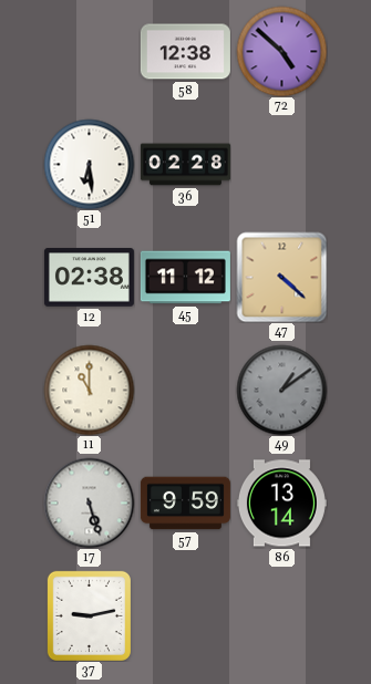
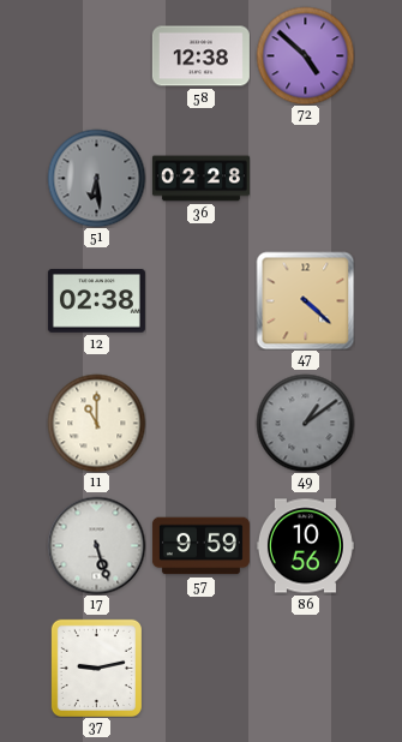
51 dial: white -> grey (96, 178)
45: 11:12 -> none (185, 278)
86: 13:14 -> 10:56 (305, 546)
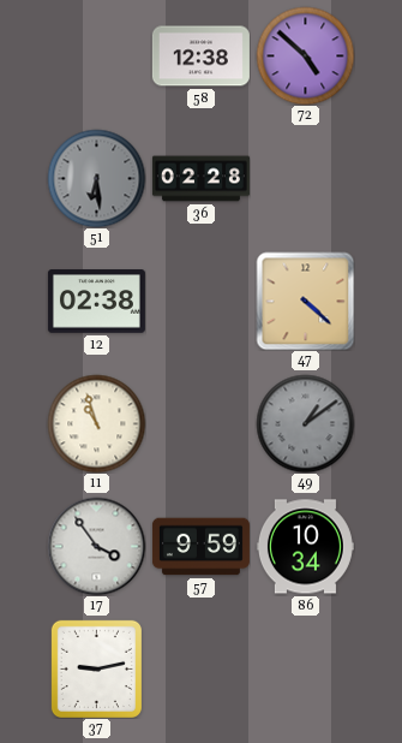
11: 11:00 -> 10:57 (96, 423)
17: 5:27 -> 3:54 (96, 546)
86: 10:56 -> 10:34 (305, 547)
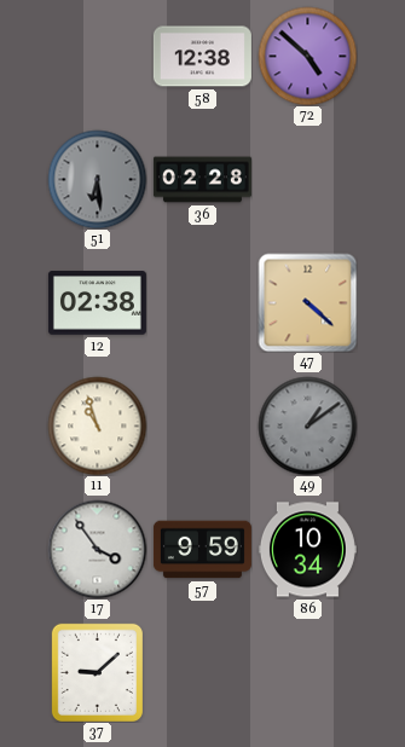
37: 9:13 -> 9:08 (97, 672)
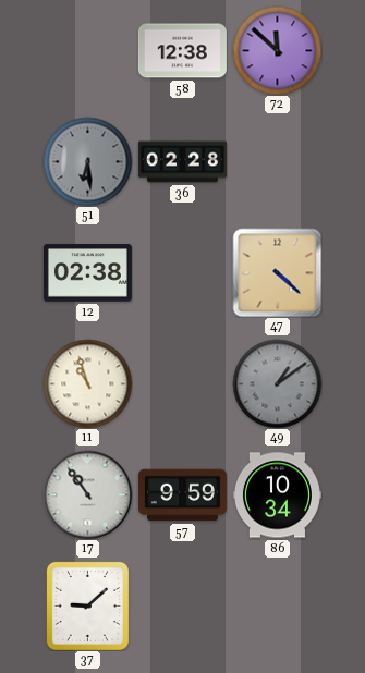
72: 4:52 -> 11:52 (277, 50)
17: 3:54 -> 10:54 (87, 494)
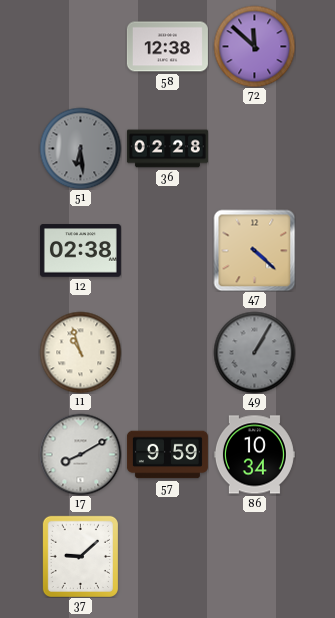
49: 1:09 -> 1:05 (254, 352)
17: 10:54 -> 8:10 (80, 454)
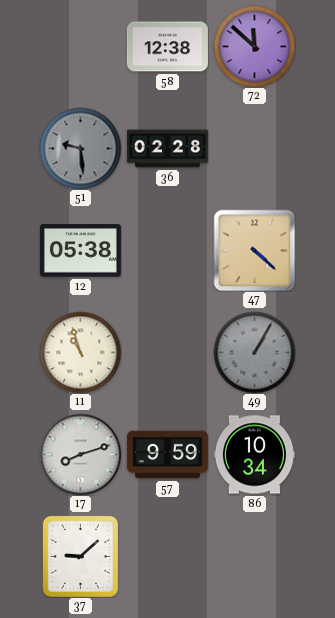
51: 6:29 -> 9:29 (80, 148)
12: 02:38 -> 05:38 (80, 251)
17: 8:10 -> 8:12 (80, 454)
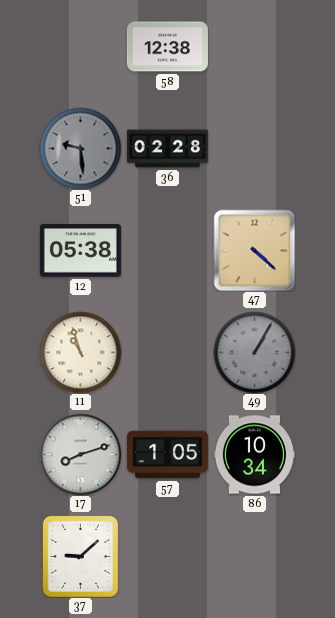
72: 11:52 -> none (254, 46)
57: 9:59 -> 1:05 (167, 455)
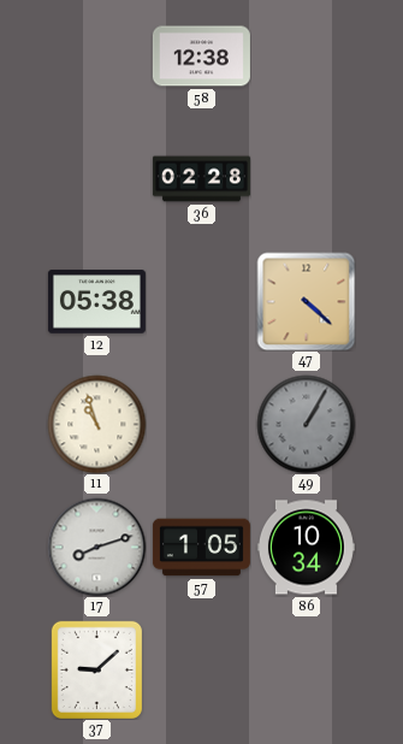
51: 9:29 -> none (80, 148)
